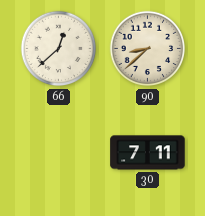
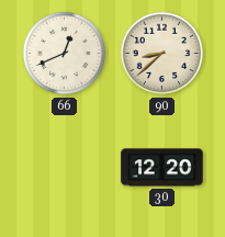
66: 12:38 -> 12:41 (65, 54)
30: 7:11 -> 12:20 (162, 168)
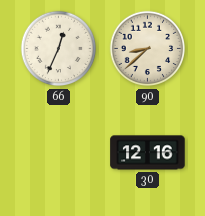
66: 12:41 -> 12:34 (59, 49)
30: 12:20 -> 12:16 (148, 153)
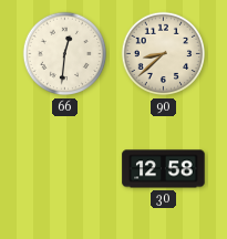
66: 12:34 -> 12:31 (65, 54)
30: 12:16 -> 12:58 (164, 169)
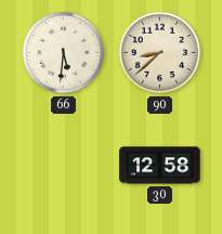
66: 12:31 -> 5:31 (64, 53)
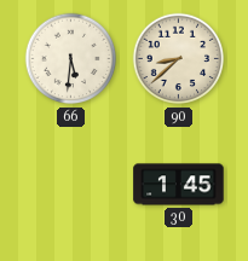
30: 12:58 -> 1:45 (179, 185)
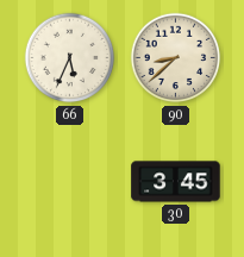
66: 5:31 -> 5:34 (70, 58)
30: 1:45 -> 3:45 (176, 182)
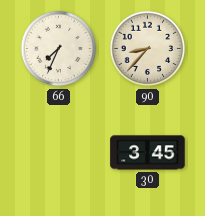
66: 5:34 -> 7:34 (59, 49)
90: 8:38 -> 8:37 (148, 49)
